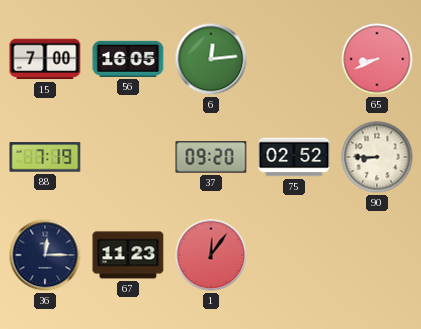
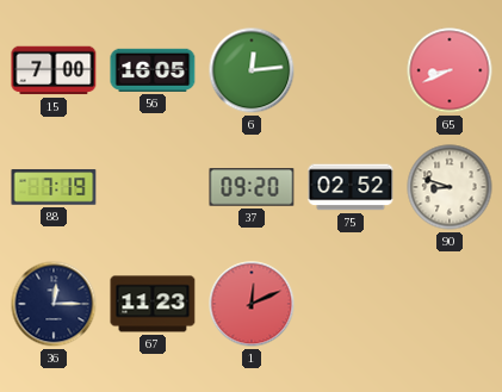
90: 8:45 -> 8:48 (450, 187)
1: 12:06 -> 12:11 (252, 304)
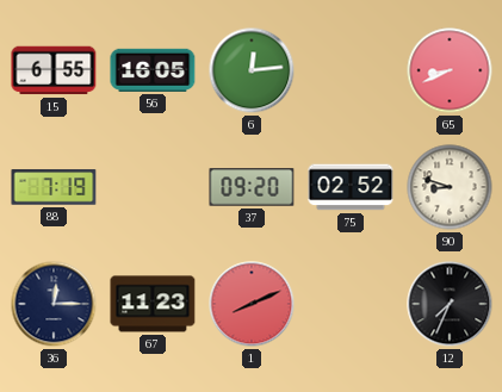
15: 7:00 -> 6:55 (54, 70)
1: 12:11 -> 8:11 (252, 304)
12: none -> 7:34 (450, 304)
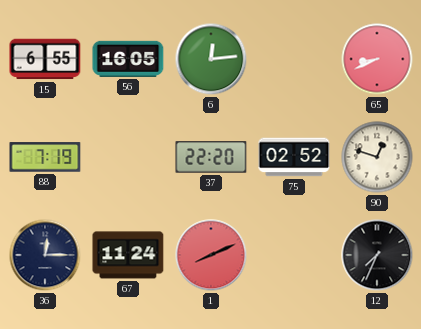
37: 09:20 -> 22:20 (211, 157)
90: 8:48 -> 12:48 (377, 157)
67: 11:23 -> 11:24 (128, 255)
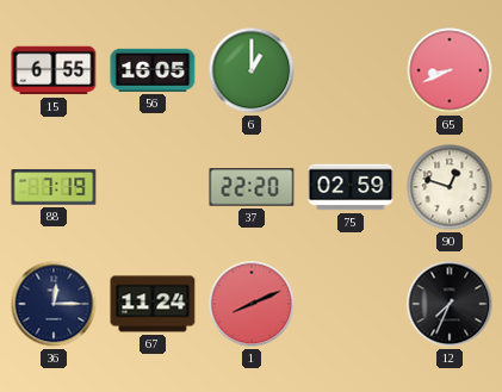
6: 12:14 -> 1:00 (252, 70)
75: 02:52 -> 02:59 (351, 187)
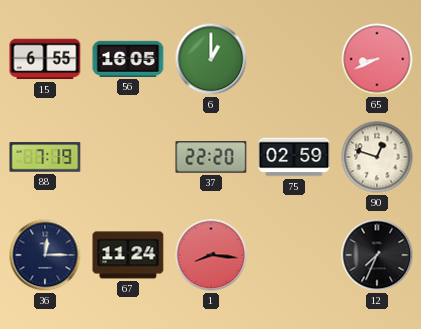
1: 8:11 -> 8:16 (211, 255)
